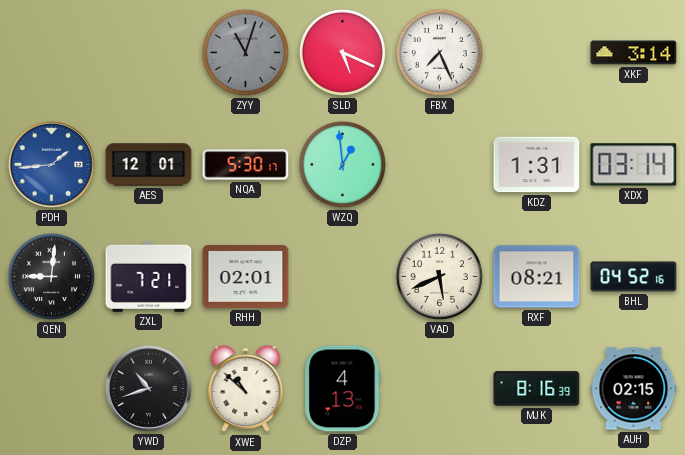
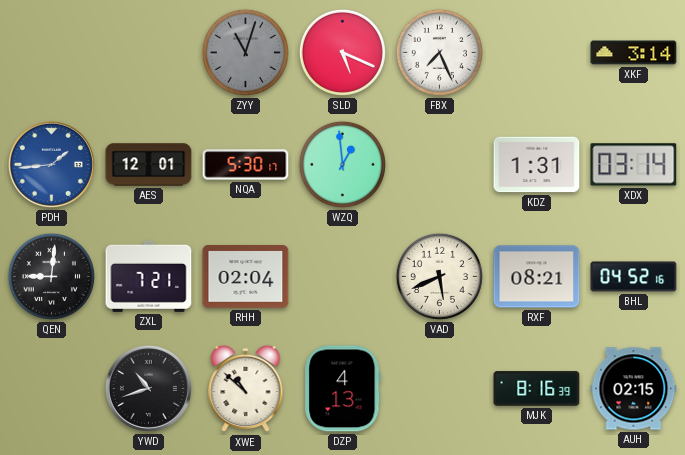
RHH: 02:01 -> 02:04 (246, 277)
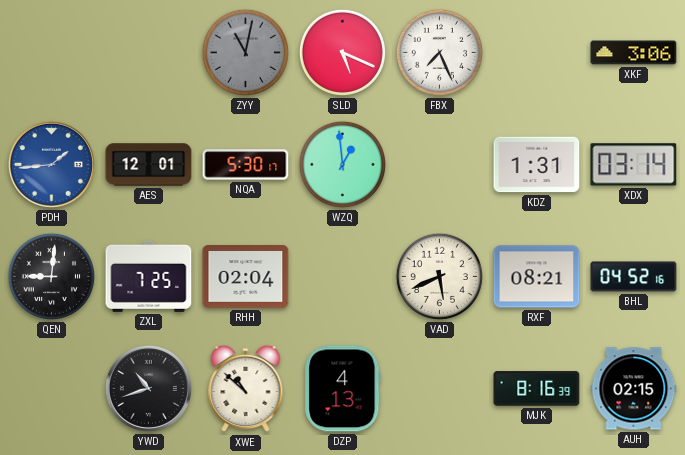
ZYY: 11:03 -> 11:02 (245, 52)
XKF: 3:14 -> 3:06 (634, 53)
ZXL: 7:21 -> 7:25 (149, 276)
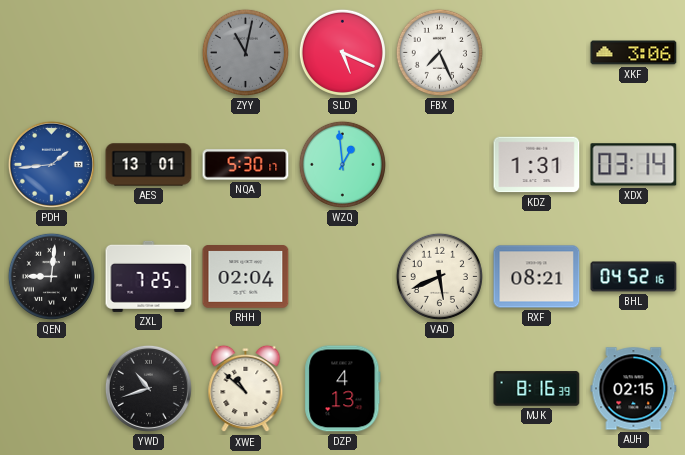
AES: 12:01 -> 13:01 (149, 165)
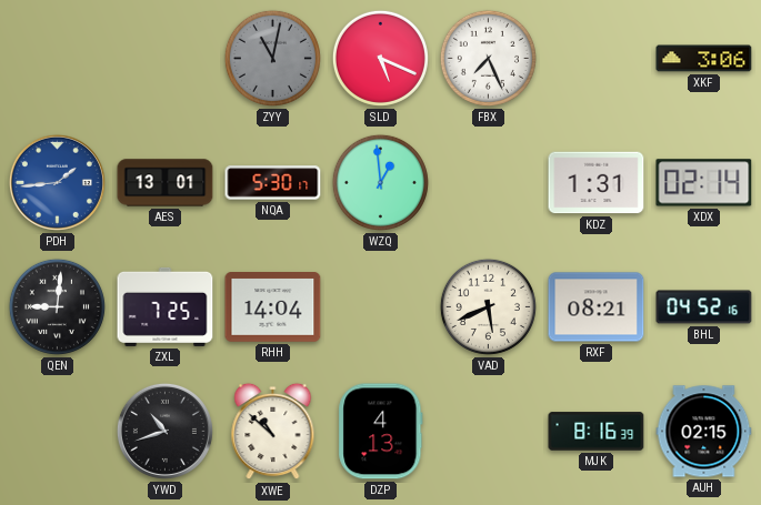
XDX: 03:14 -> 02:14 (704, 183)
RHH: 02:04 -> 14:04 (273, 307)
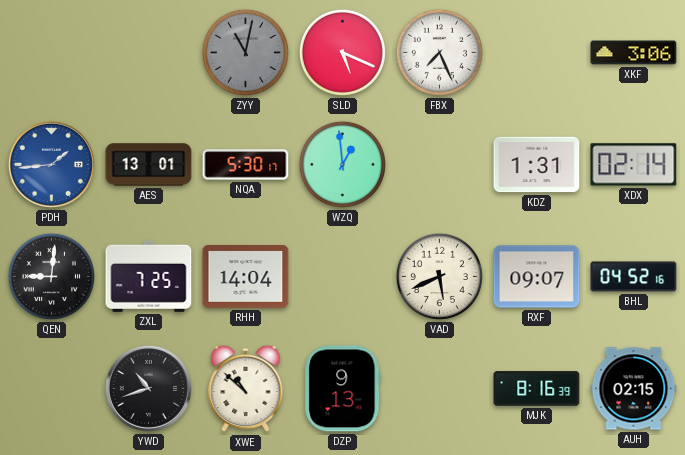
RXF: 08:21 -> 09:07 (537, 277)
DZP: 4:13 -> 9:13 (343, 389)
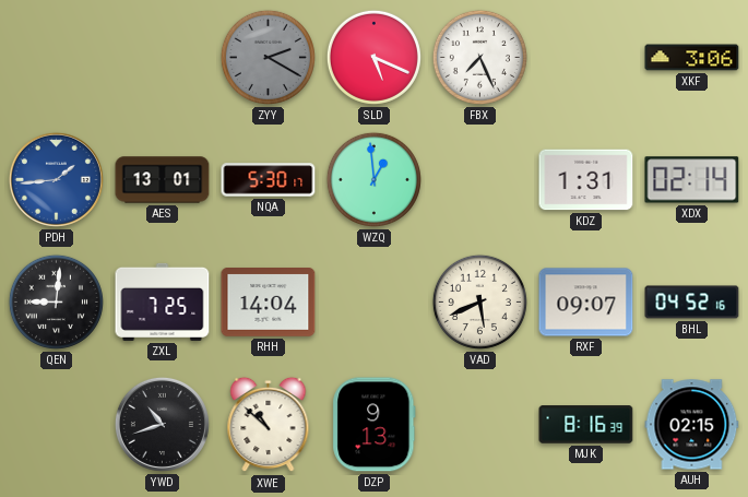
ZYY: 11:02 -> 2:20 (268, 57)
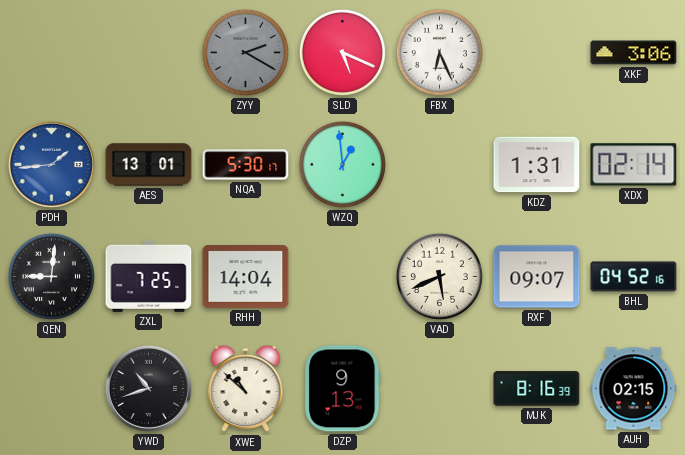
FBX: 7:26 -> 6:26 (439, 52)
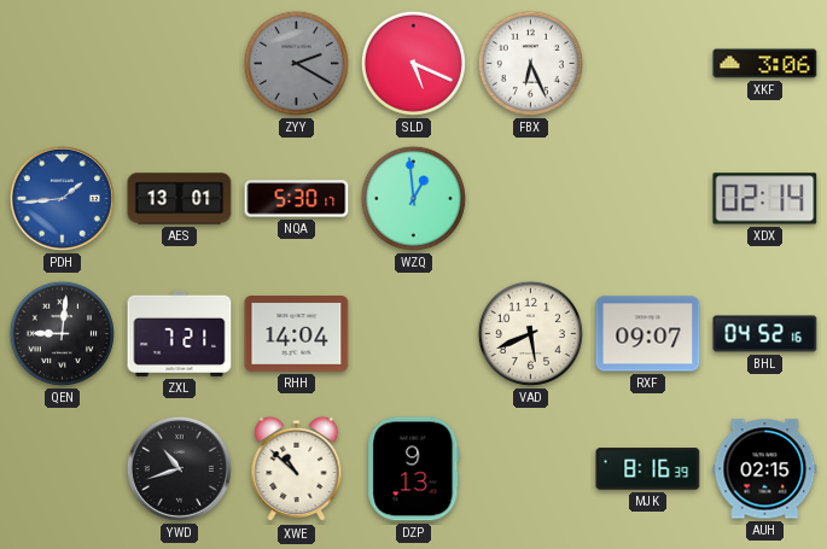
KDZ: 1:31 -> none (537, 165)
ZXL: 7:25 -> 7:21 (180, 333)
